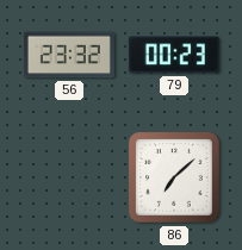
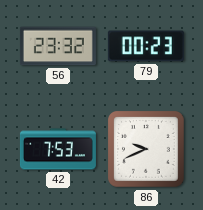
42: none -> 7:53 (58, 149)
86: 7:08 -> 9:41 (147, 150)
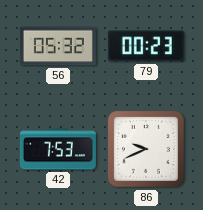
56: 23:32 -> 05:32 (58, 46)
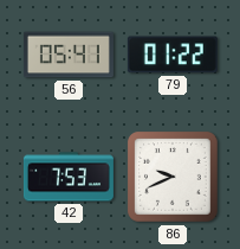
56: 05:32 -> 05:41 (69, 55)
79: 00:23 -> 01:22 (173, 55)
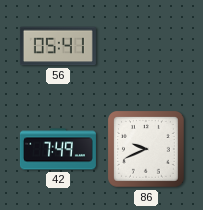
79: 01:22 -> none (173, 55)
42: 7:53 -> 7:49 (58, 149)
